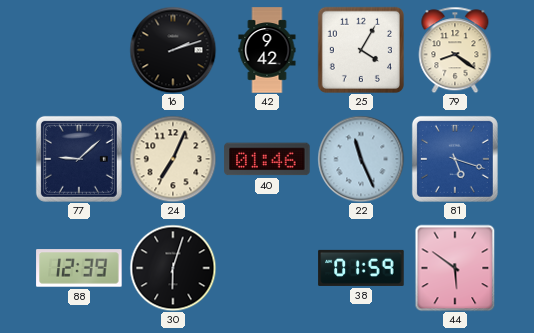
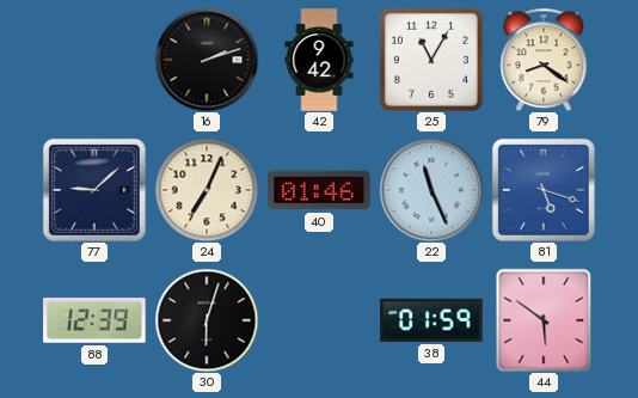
25: 4:05 -> 11:05 (431, 60)
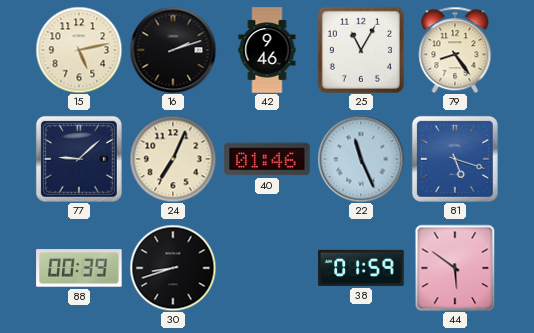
15: none -> 5:13 (79, 50)
42: 9:42 -> 9:46 (267, 50)
79: 8:21 -> 8:24 (455, 50)
88: 12:39 -> 00:39 (79, 268)
30: 6:03 -> 8:42 (173, 268)
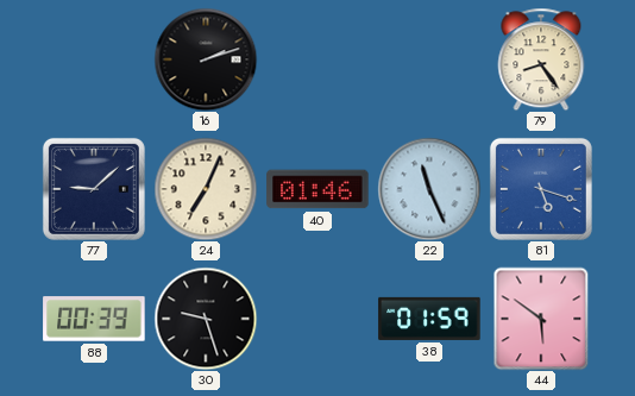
15: 5:13 -> none (79, 50)
42: 9:46 -> none (267, 50)
25: 11:05 -> none (361, 50)
30: 8:42 -> 9:27 (206, 319)
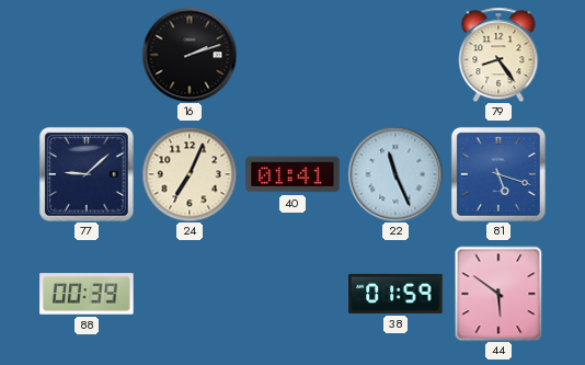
40: 01:46 -> 01:41 (292, 174)
30: 9:27 -> none (206, 319)
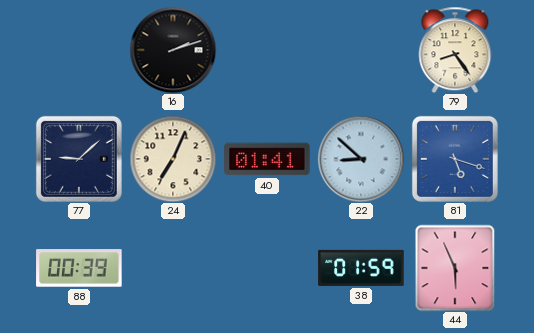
22: 11:26 -> 8:52 (361, 159)
44: 5:51 -> 5:56 (455, 268)
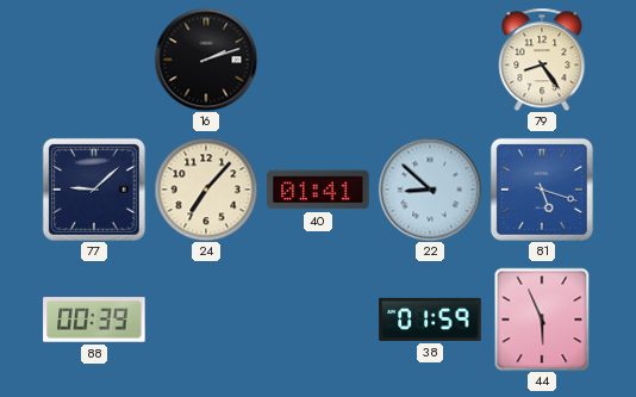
24: 7:04 -> 7:07 (206, 190)
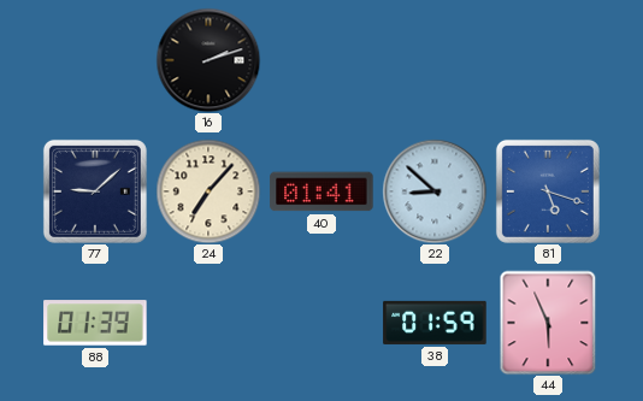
79: 8:24 -> none (542, 60)
88: 00:39 -> 01:39 (95, 323)
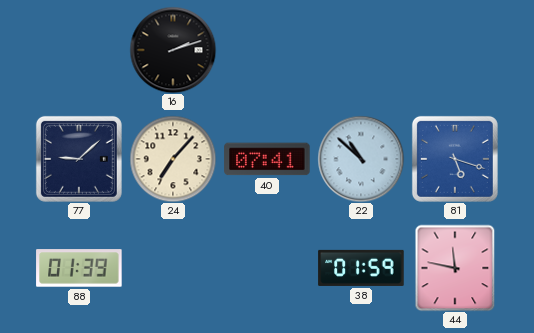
40: 01:41 -> 07:41 (267, 159)
22: 8:52 -> 10:52 (361, 159)
44: 5:56 -> 11:47 (455, 268)
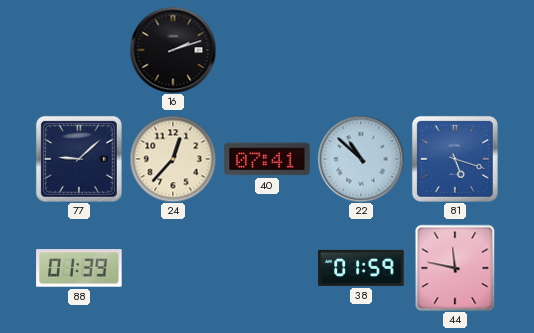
24: 7:07 -> 12:37 (173, 159)
